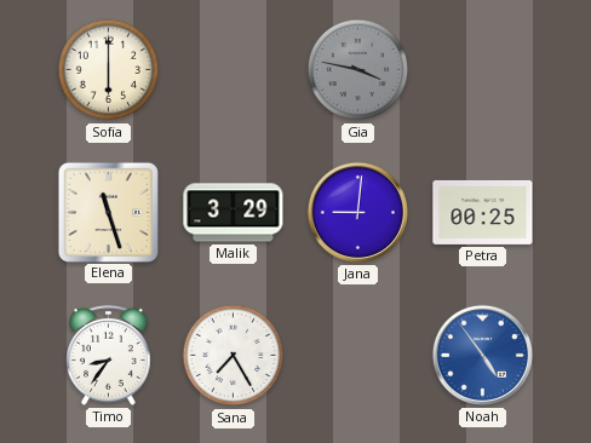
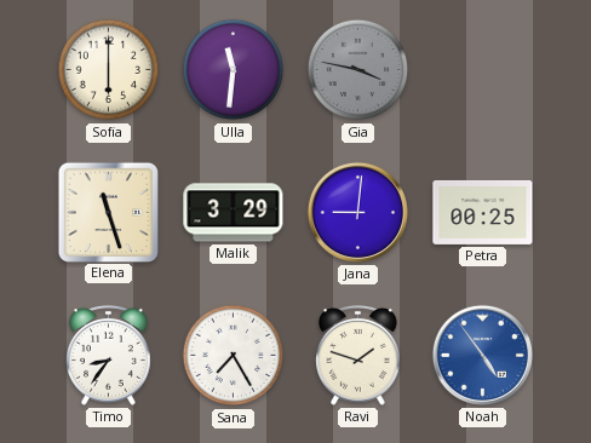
Ulla: none -> 11:31 (234, 70)
Ravi: none -> 1:48 (358, 355)
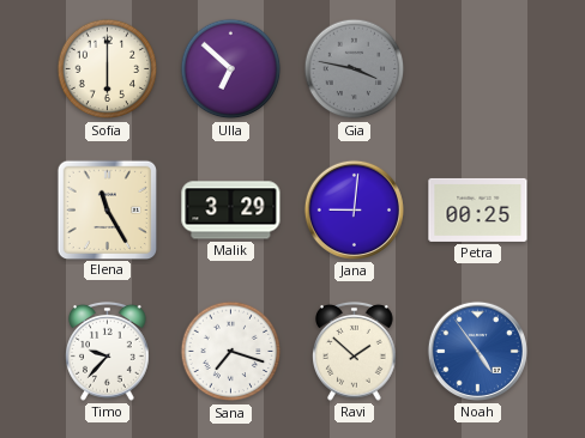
Ulla: 11:31 -> 6:52 (231, 69)
Elena: 11:27 -> 11:25 (107, 209)
Timo: 8:36 -> 9:37 (108, 351)
Sana: 7:25 -> 7:18 (231, 352)
Ravi: 1:48 -> 1:52 (355, 351)
